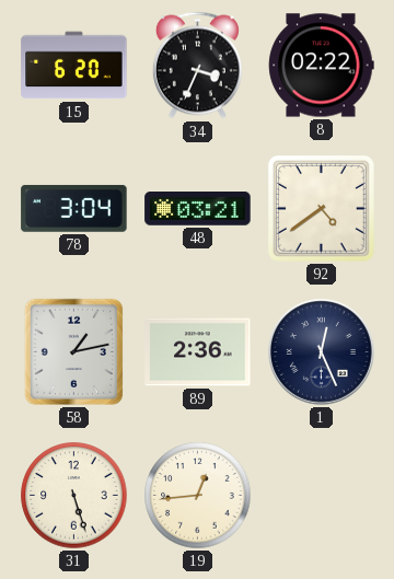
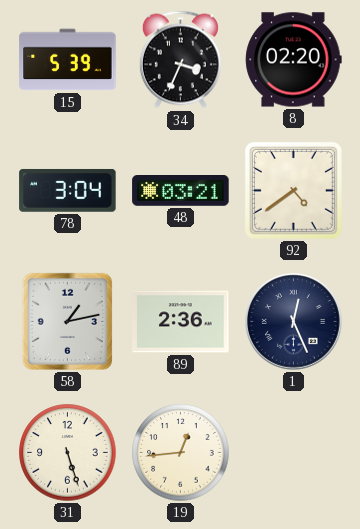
15: 6:20 -> 5:39 (68, 60)
8: 02:22 -> 02:20 (294, 60)
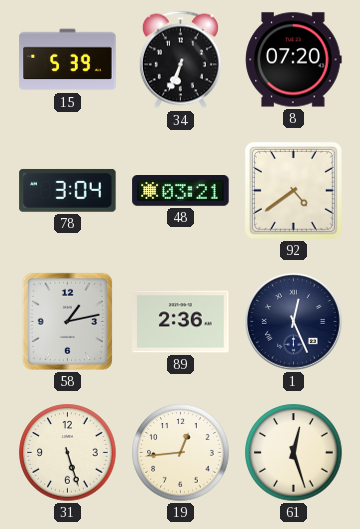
34: 3:34 -> 6:34 (180, 60)
8: 02:20 -> 07:20 (294, 60)
61: none -> 12:27 (294, 453)
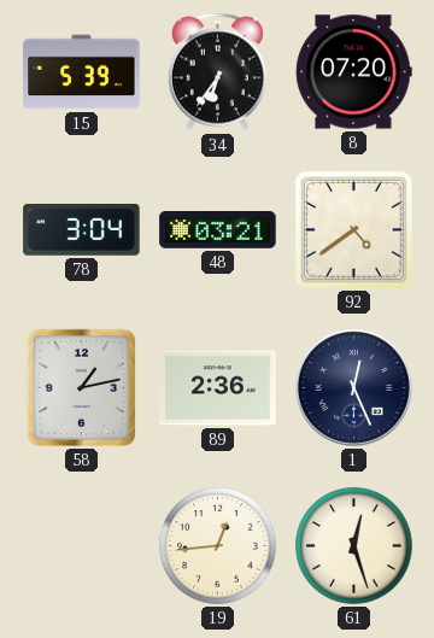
34: 6:34 -> 6:36 (217, 72)
31: 5:27 -> none (68, 453)
